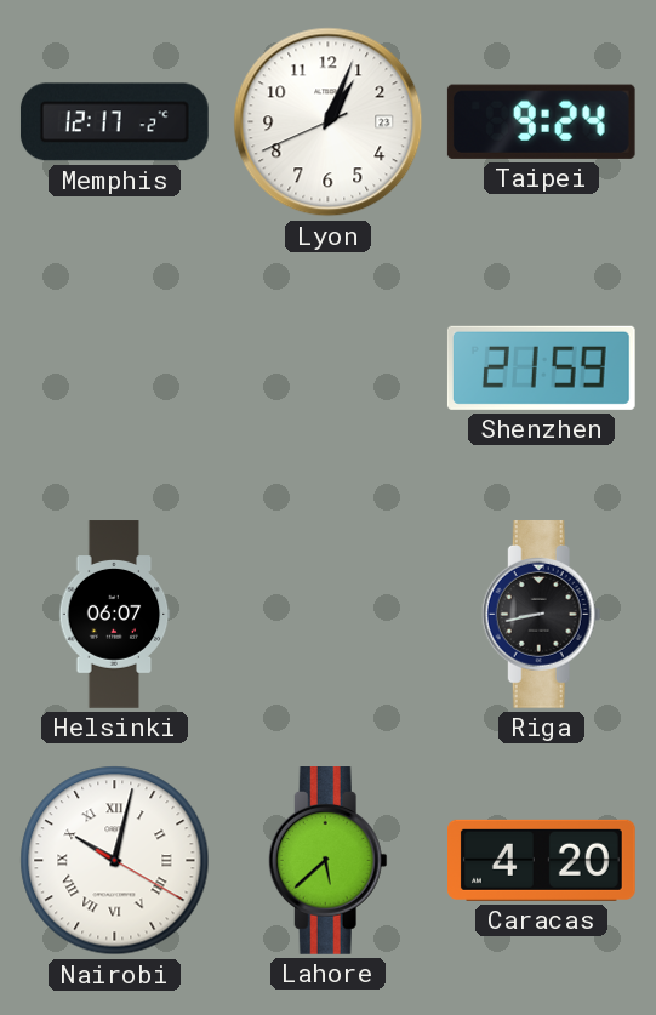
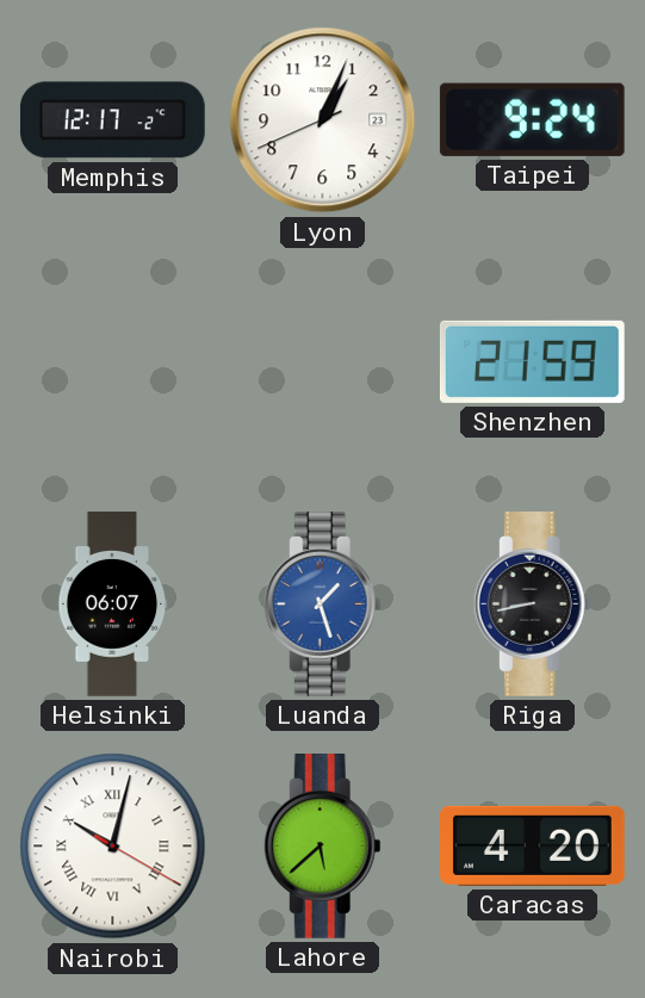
Luanda: none -> 1:27 (322, 605)
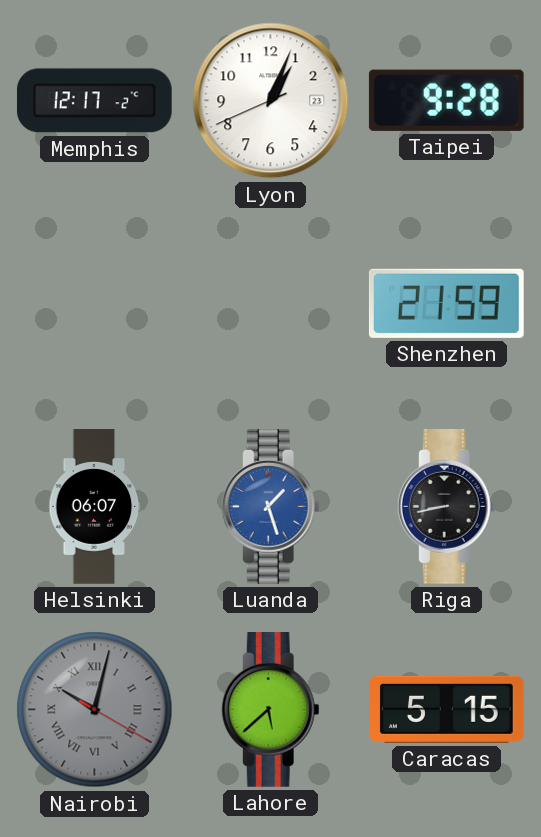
Taipei: 9:24 -> 9:28 (446, 100)
Nairobi dial: white -> grey (95, 710)
Caracas: 4:20 -> 5:15 (447, 709)
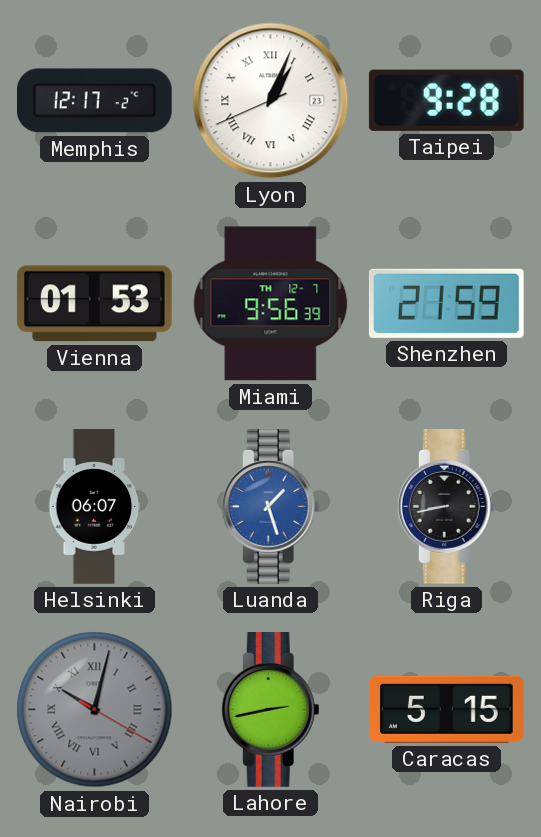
Lyon numerals: Arabic -> Roman (271, 101)
Vienna: none -> 01:53 (94, 304)
Miami: none -> 9:56 (271, 304)
Lahore: 5:38 -> 2:43 (270, 710)
